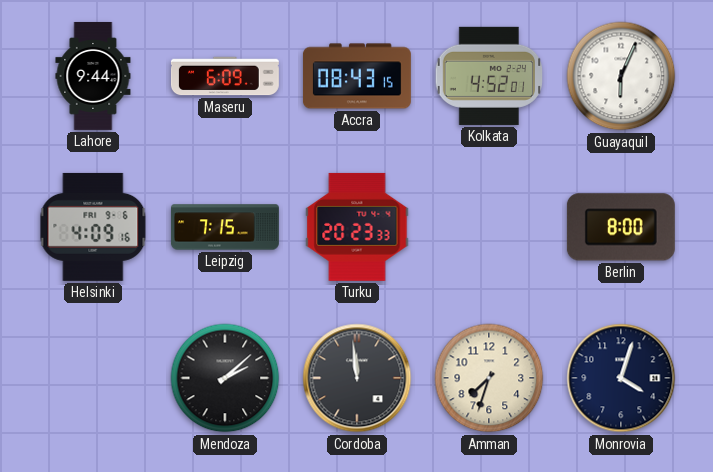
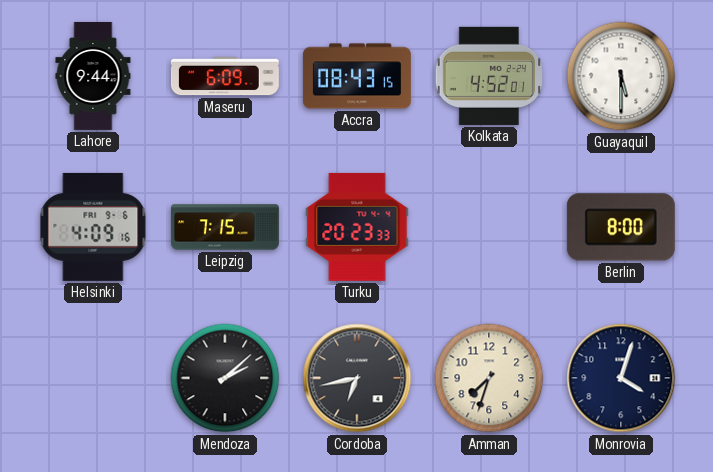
Guayaquil: 6:04 -> 5:30 (621, 76)
Cordoba: 11:59 -> 6:43 (357, 378)
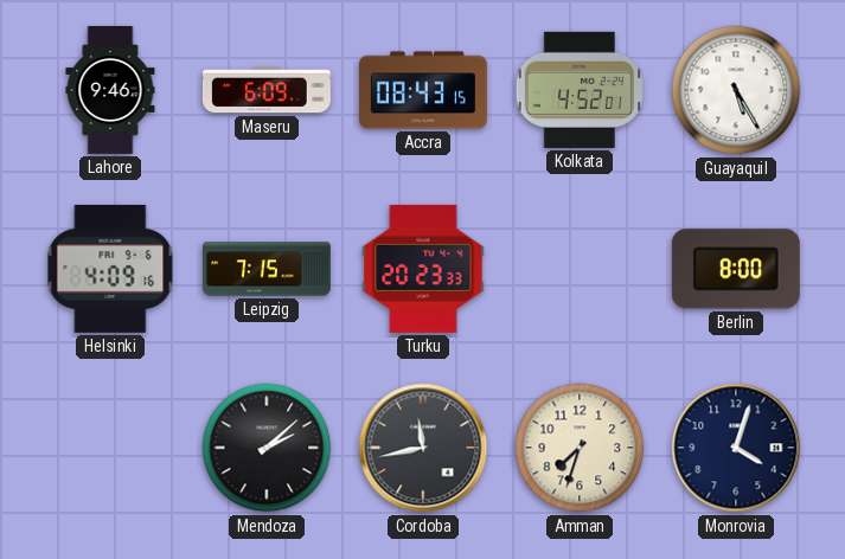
Lahore: 9:44 -> 9:46 (110, 90)
Guayaquil: 5:30 -> 5:25 (736, 90)
Cordoba: 6:43 -> 11:43 (423, 448)
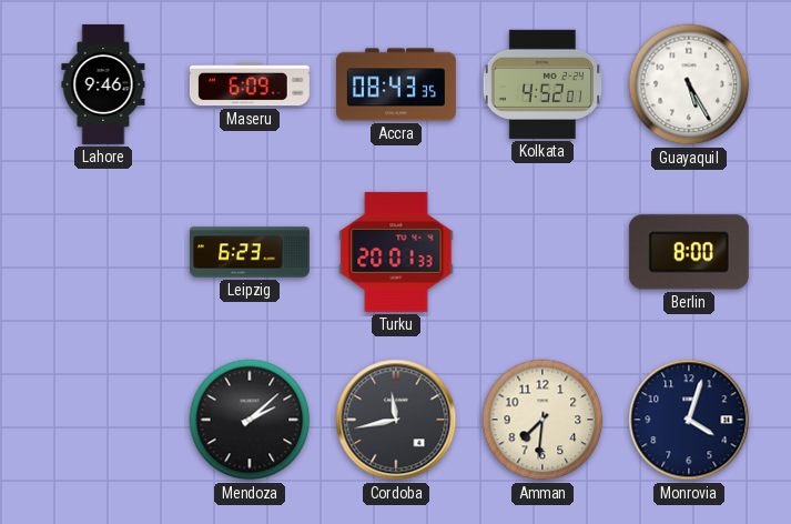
Accra: 08:43:15 -> 08:43:35 (396, 84)
Helsinki: 4:09 -> none (110, 269)
Leipzig: 7:15 -> 6:23 (250, 252)
Turku: 20:23 -> 20:01 (396, 252)
Amman: 7:33 -> 7:31 (542, 420)
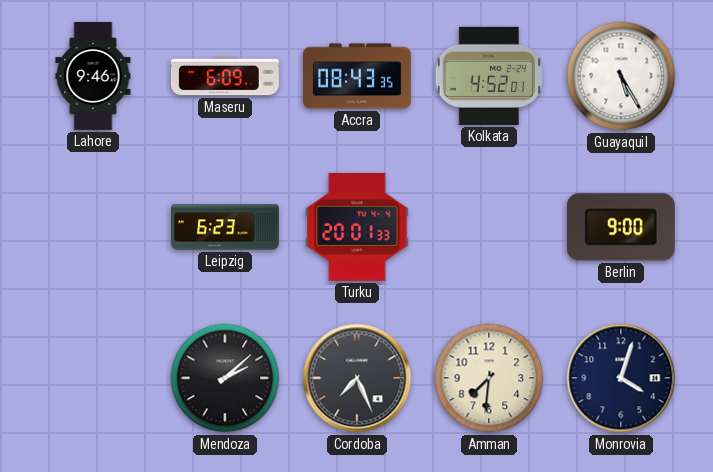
Berlin: 8:00 -> 9:00 (621, 227)
Cordoba: 11:43 -> 7:26 (357, 378)
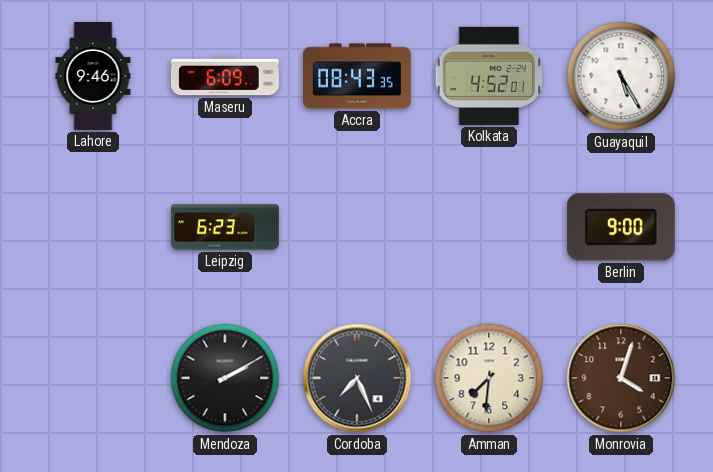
Turku: 20:01 -> none (357, 227)
Mendoza: 2:08 -> 2:10 (225, 378)
Monrovia dial: navy -> brown (621, 378)
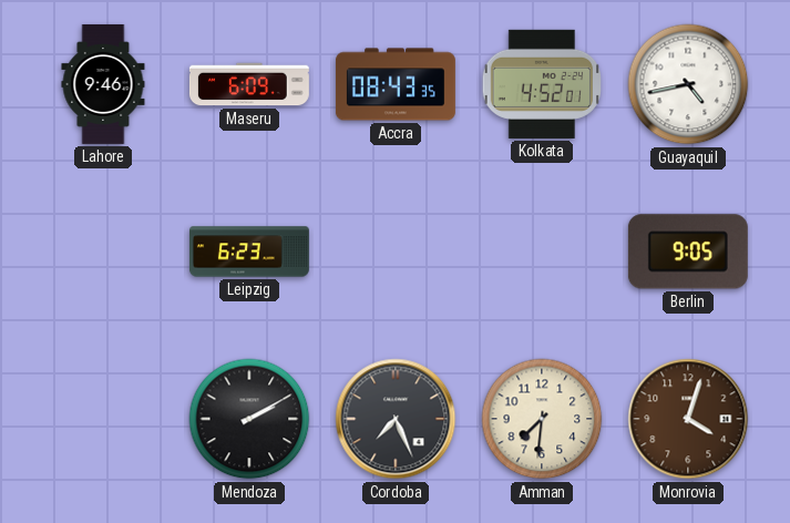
Guayaquil: 5:25 -> 4:43 (688, 84)
Berlin: 9:00 -> 9:05 (688, 252)
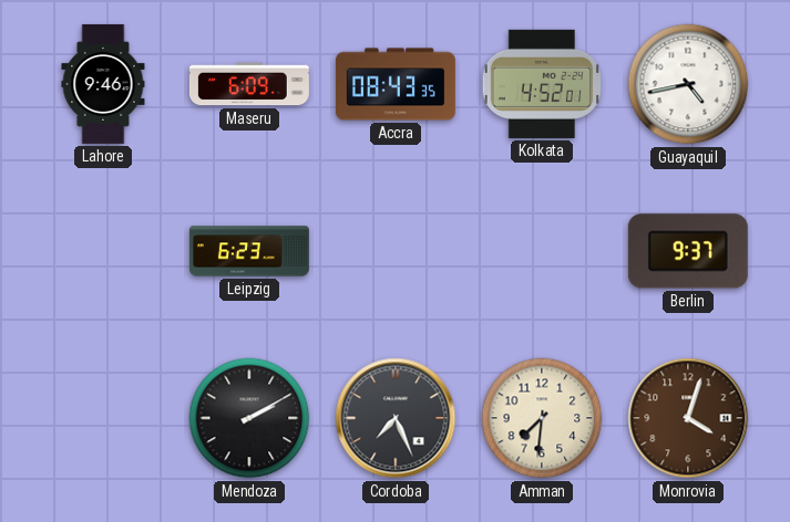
Berlin: 9:05 -> 9:37 (688, 251)
